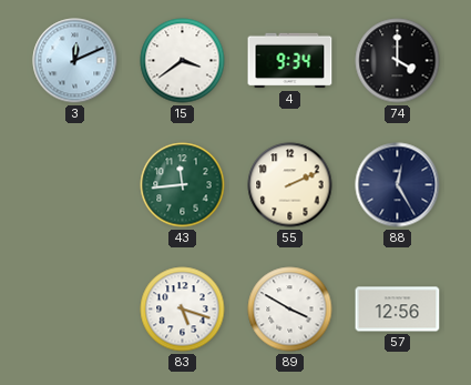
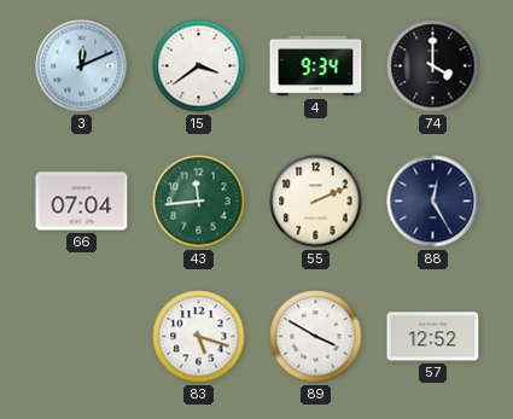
66: none -> 07:04 (82, 202)
57: 12:56 -> 12:52 (433, 337)
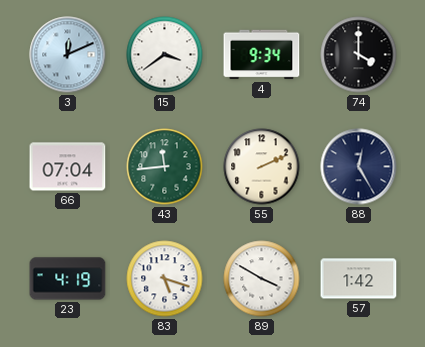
23: none -> 4:19 (68, 279)
57: 12:52 -> 1:42 (359, 279)
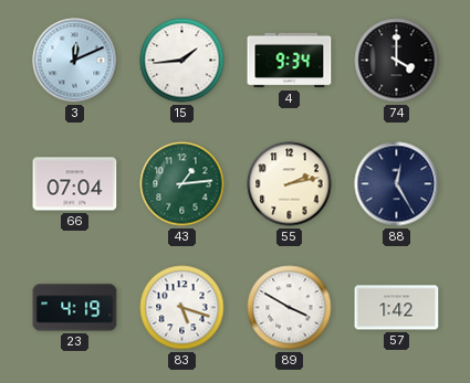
15: 3:39 -> 1:44 (182, 61)
43: 11:44 -> 1:14 (182, 184)
55: 2:11 -> 2:13 (290, 184)
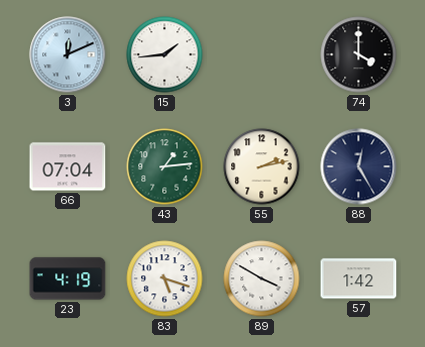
4: 9:34 -> none (290, 61)
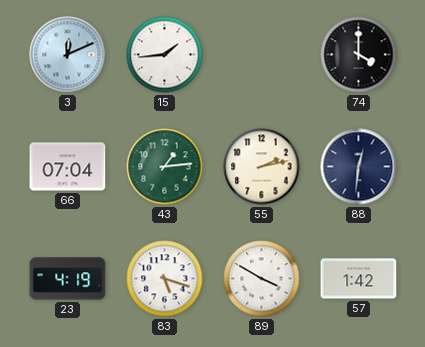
88: 12:25 -> 12:31 (359, 167)
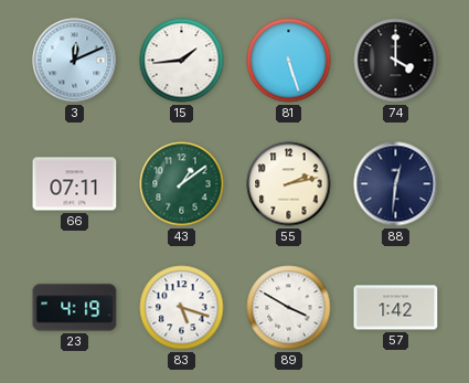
81: none -> 5:27 (289, 61)
66: 07:04 -> 07:11 (75, 184)
43: 1:14 -> 1:09 (182, 184)
